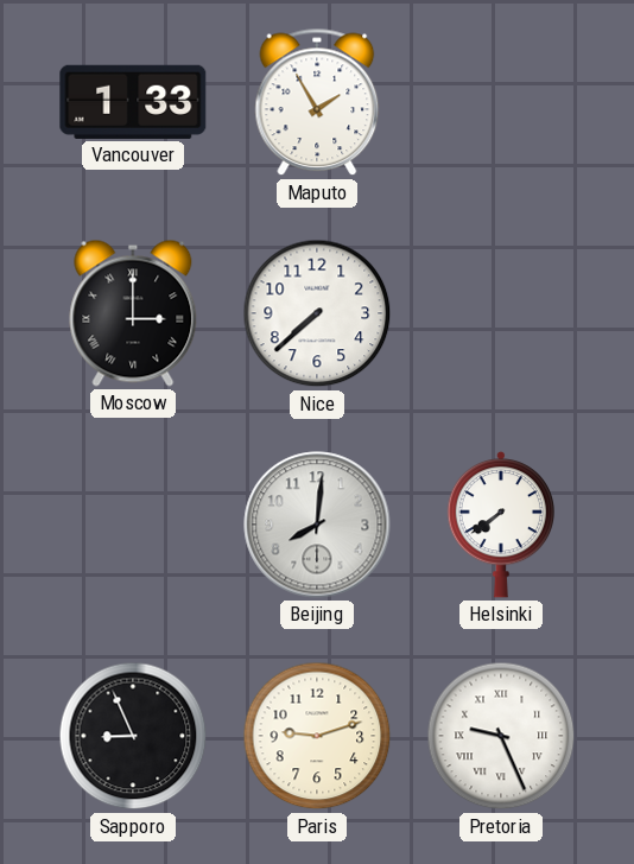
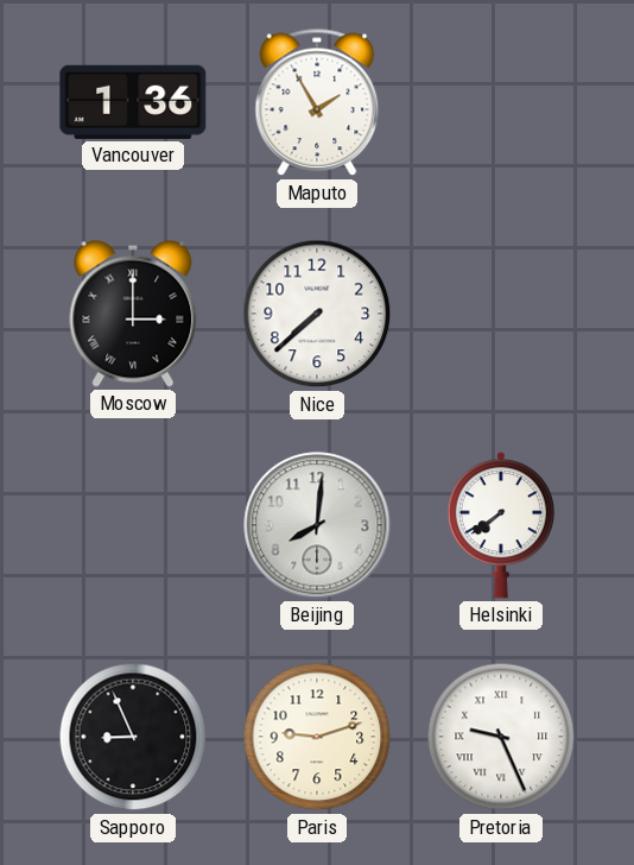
Vancouver: 1:33 -> 1:36 (133, 102)
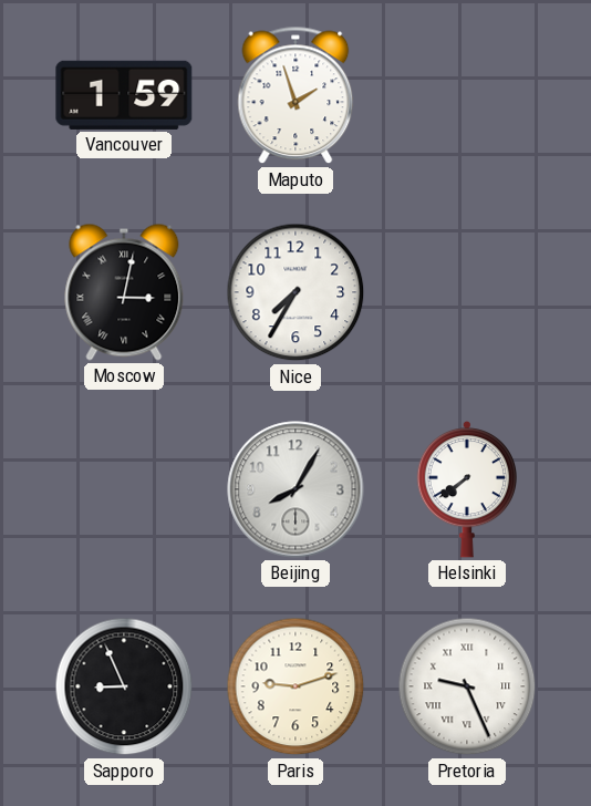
Vancouver: 1:36 -> 1:59 (124, 95)
Maputo: 1:55 -> 1:57 (295, 95)
Moscow: 3:00 -> 3:02 (124, 292)
Nice: 7:38 -> 7:35 (295, 292)
Beijing: 8:01 -> 8:05 (295, 489)
